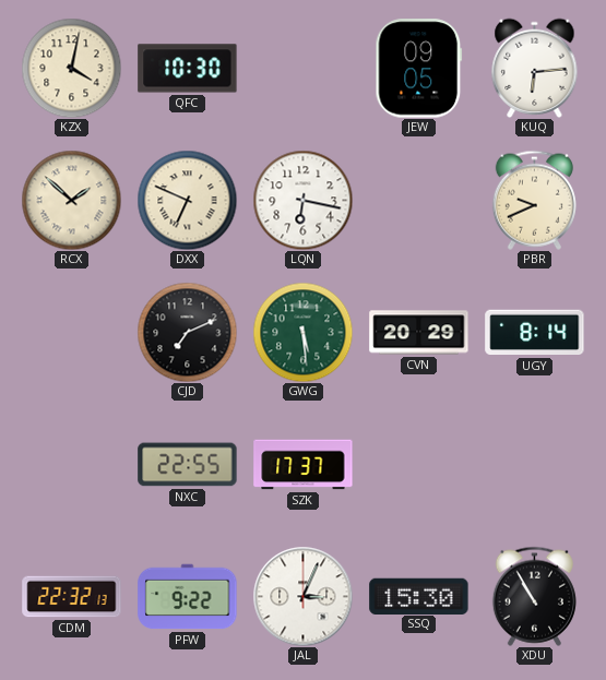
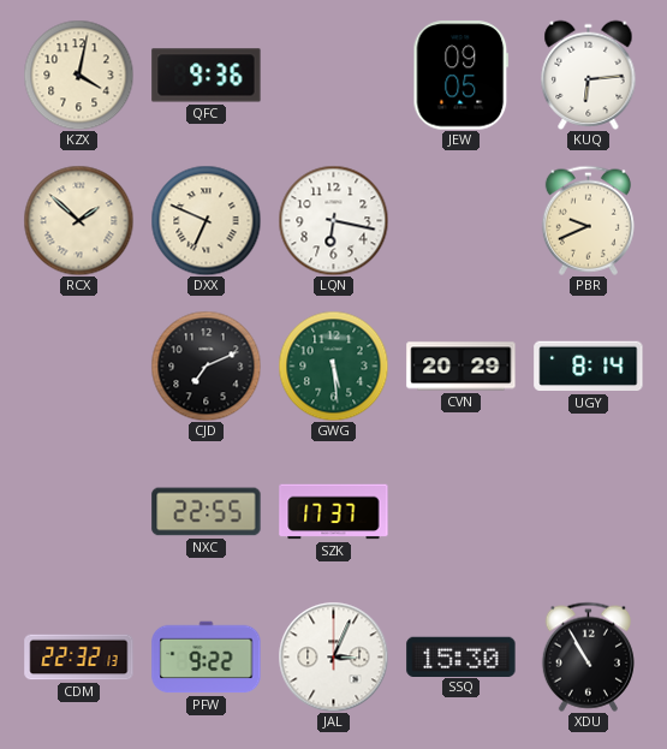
QFC: 10:30 -> 9:36 (207, 76)
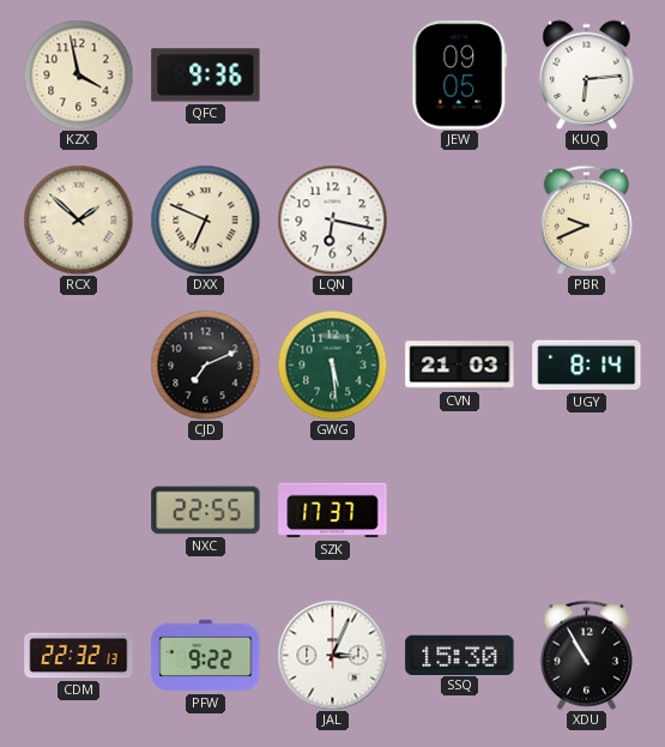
KZX: 4:02 -> 3:58 (78, 74)
CVN: 20:29 -> 21:03 (460, 366)
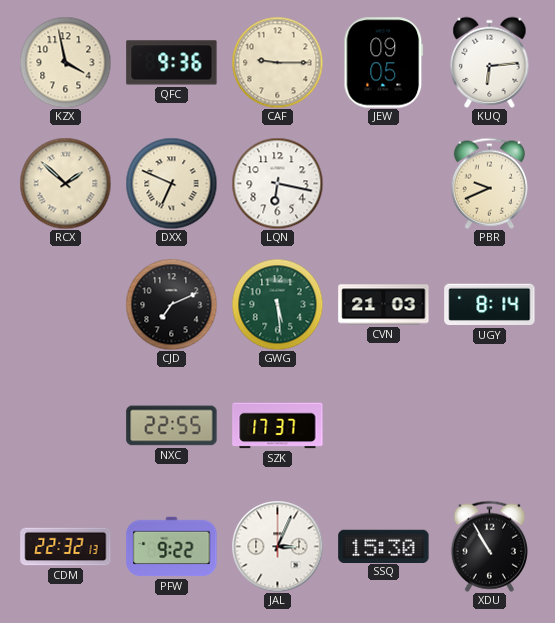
CAF: none -> 9:15 (277, 62)
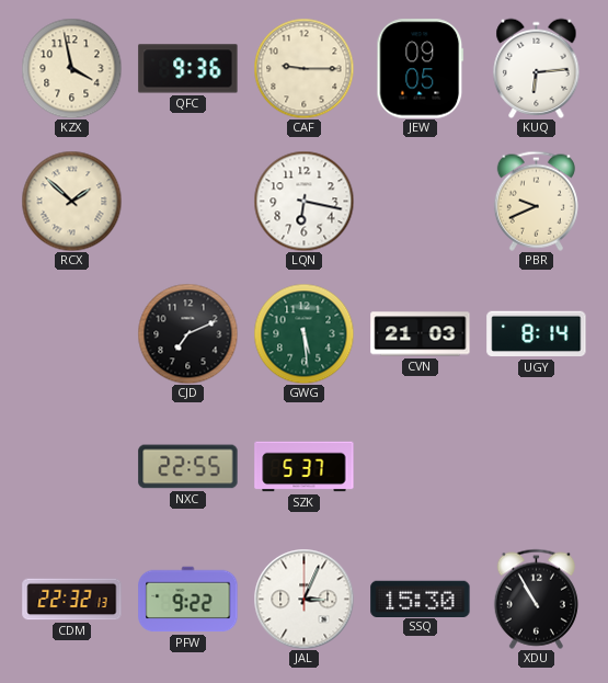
DXX: 6:49 -> none (171, 183)
SZK: 17:37 -> 5:37 (305, 467)
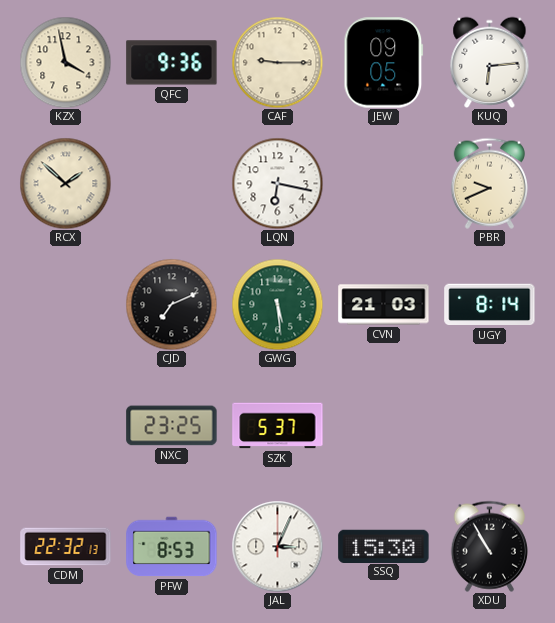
NXC: 22:55 -> 23:25 (172, 426)
PFW: 9:22 -> 8:53 (172, 547)
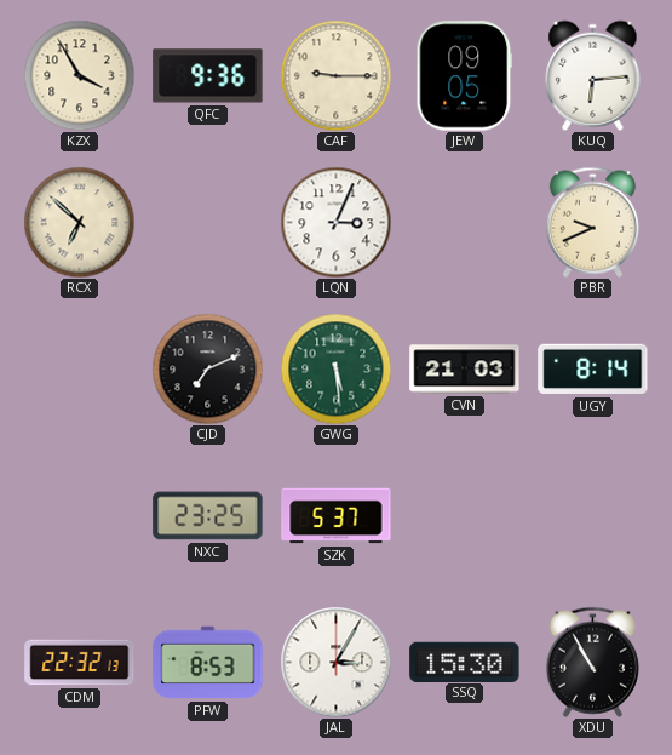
KZX: 3:58 -> 3:55 (79, 75)
RCX: 1:52 -> 6:52 (79, 222)
LQN: 6:17 -> 3:04 (335, 222)
JAL: 3:04 -> 3:05 (335, 662)
